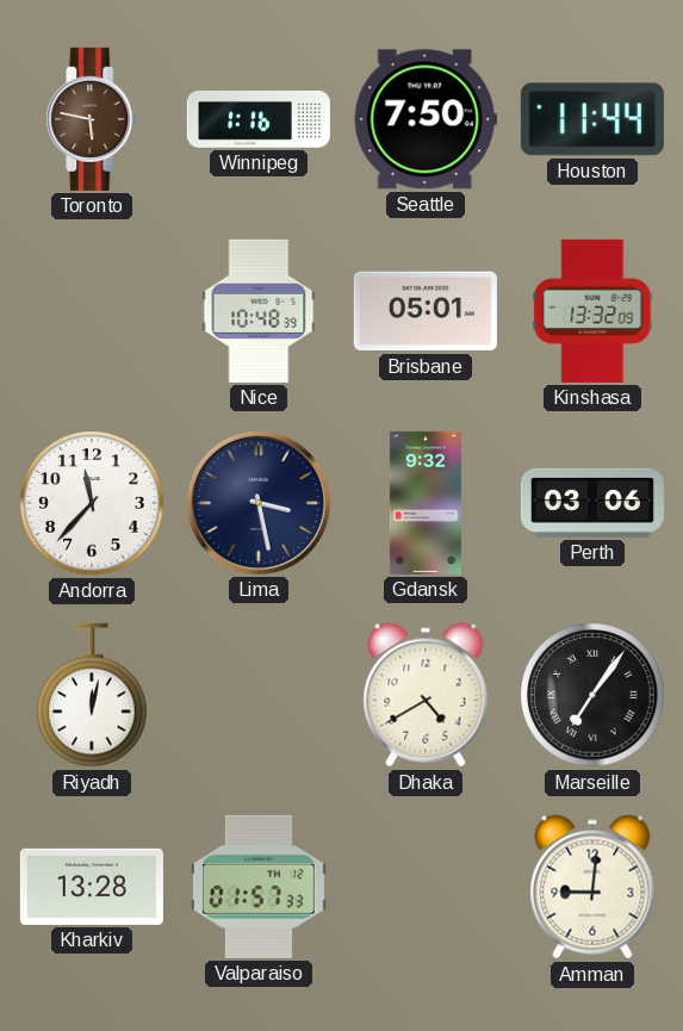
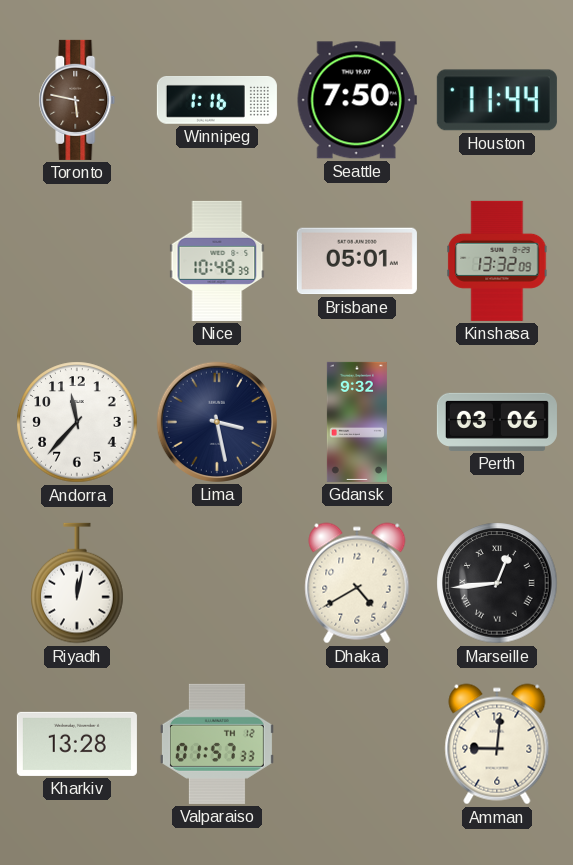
Marseille: 7:06 -> 12:44 (497, 583)
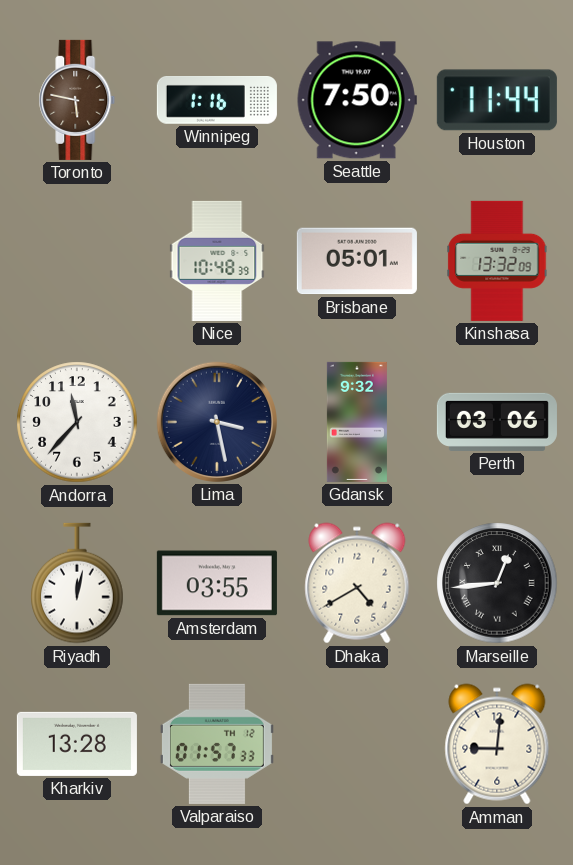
Amsterdam: none -> 03:55 (217, 583)
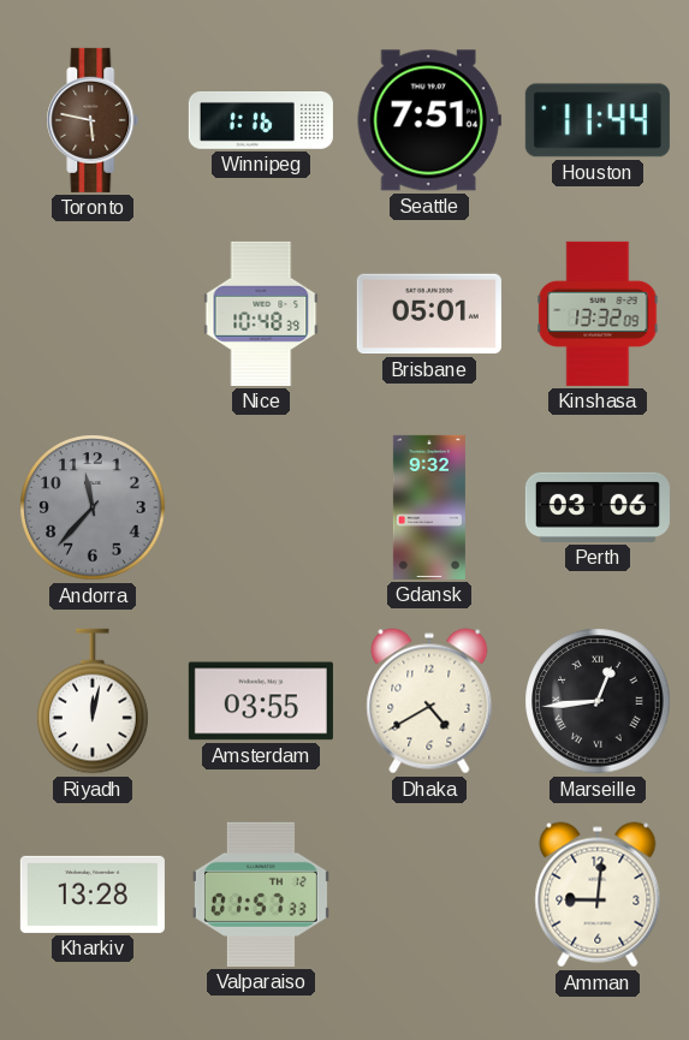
Seattle: 7:50 -> 7:51 (429, 120)
Andorra dial: white -> grey (93, 507)
Lima: 3:28 -> none (217, 422)
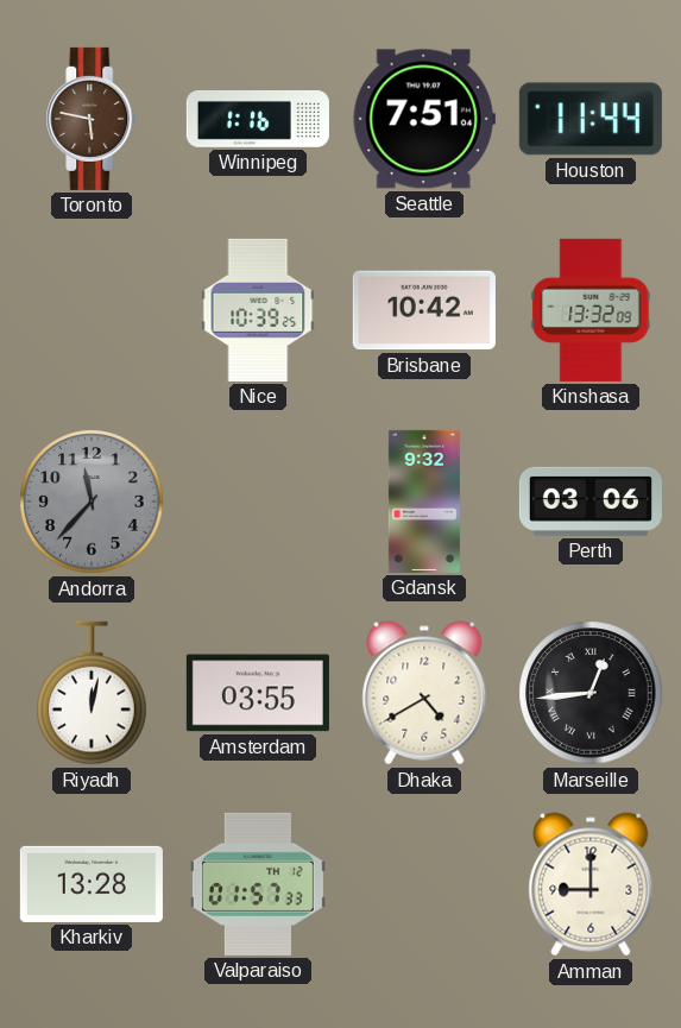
Nice: 10:48 -> 10:39 (258, 310)
Brisbane: 05:01 -> 10:42 (424, 310)
Amman: 9:01 -> 9:00 (591, 884)
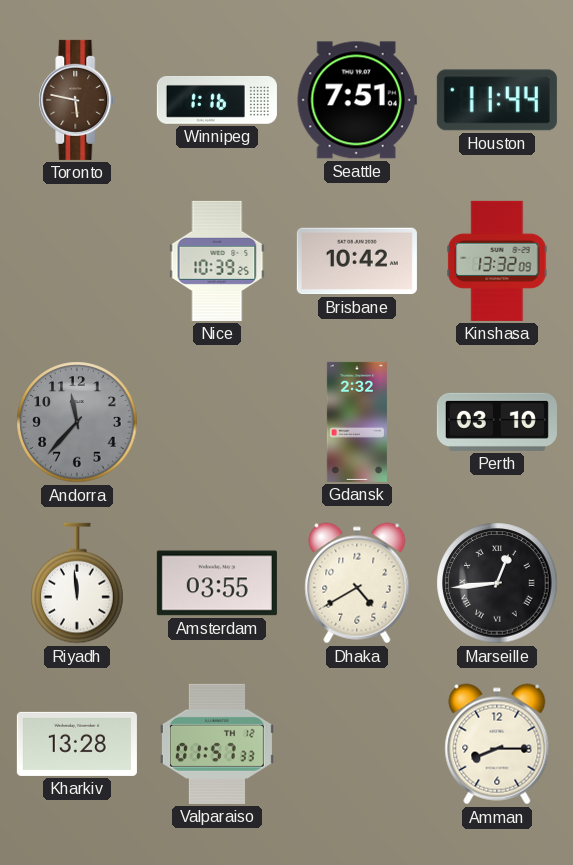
Gdansk: 9:32 -> 2:32 (357, 422)
Perth: 03:06 -> 03:10 (497, 422)
Riyadh: 12:02 -> 11:59 (77, 583)
Amman: 9:00 -> 8:15 (497, 744)
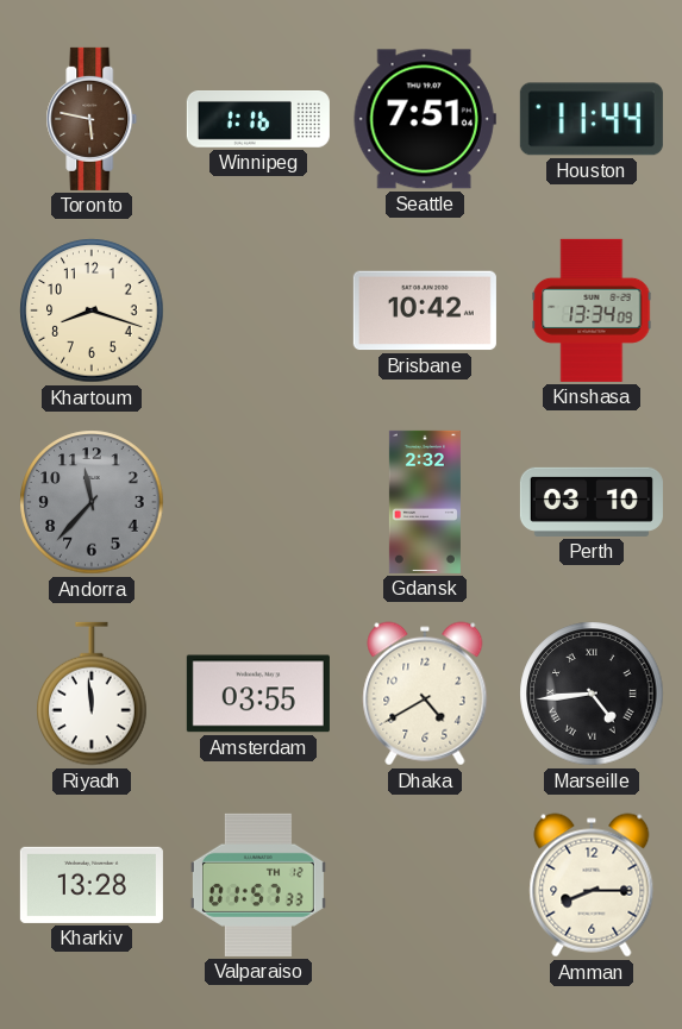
Khartoum: none -> 8:18 (92, 310)
Nice: 10:39 -> none (217, 261)
Kinshasa: 13:32 -> 13:34 (592, 310)
Marseille: 12:44 -> 4:44 (592, 694)
